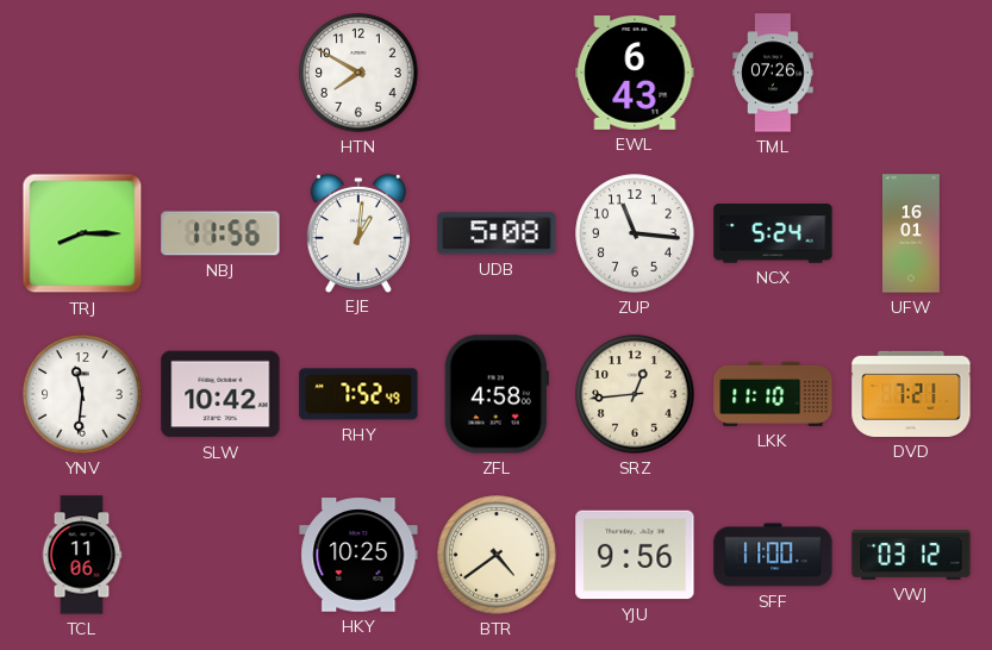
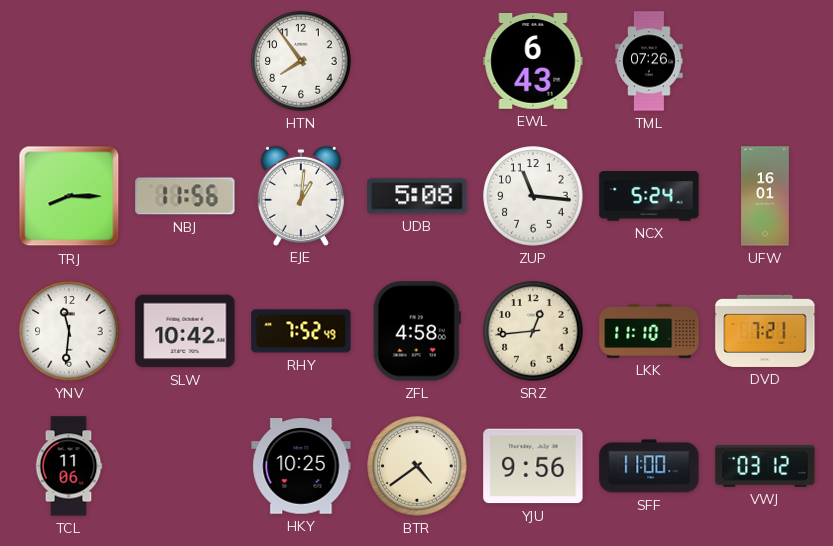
HTN: 7:50 -> 7:54 (301, 61)
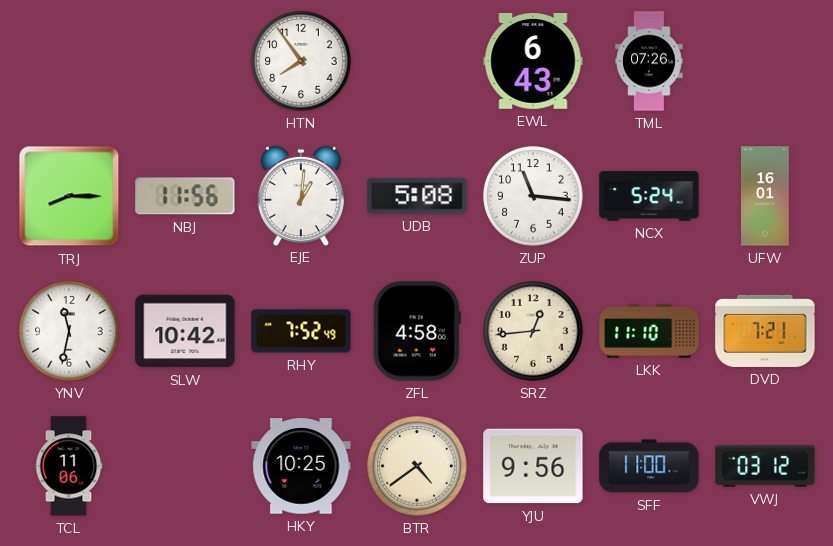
YNV: 11:31 -> 11:32 (69, 331)
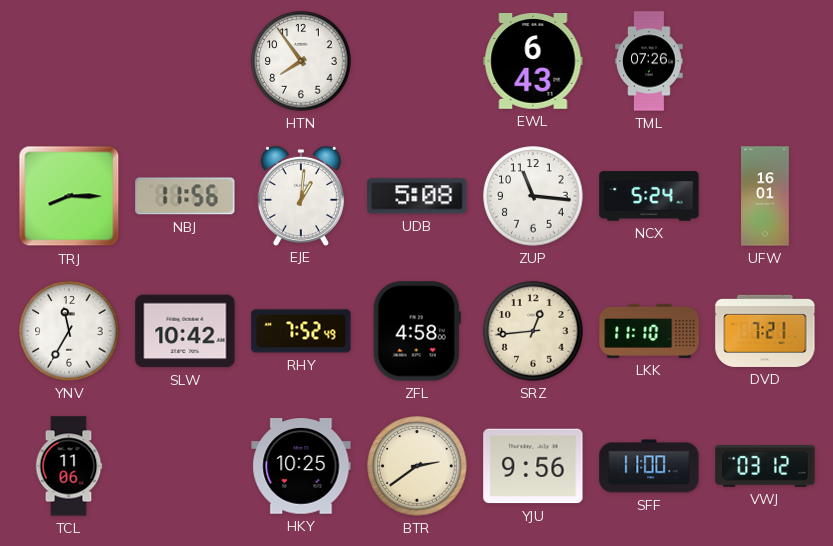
YNV: 11:32 -> 11:35 (69, 331)
BTR: 4:39 -> 2:39 (417, 466)
